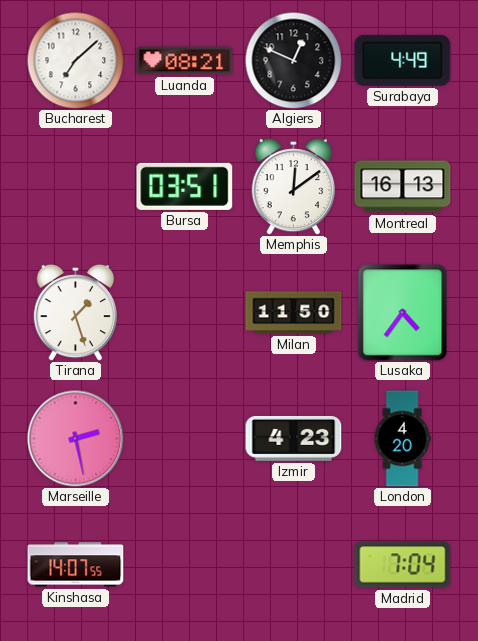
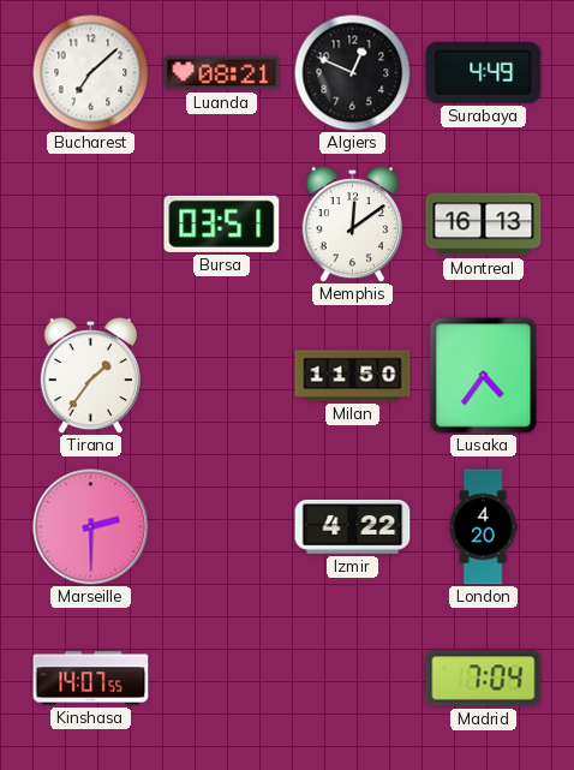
Tirana: 1:27 -> 1:36 (90, 375)
Marseille: 2:28 -> 2:30 (91, 527)
Izmir: 4:23 -> 4:22 (353, 526)
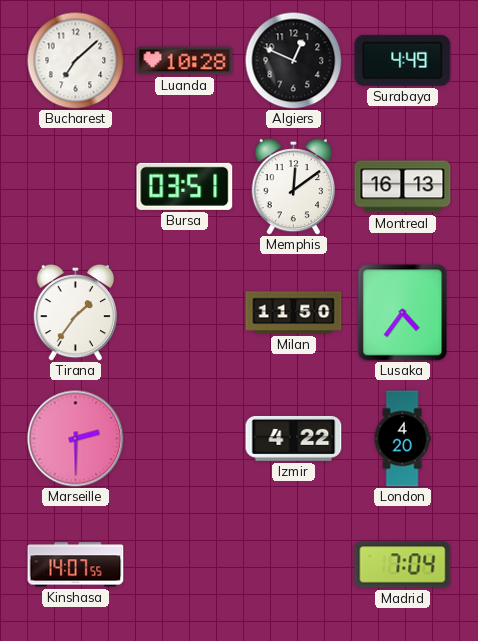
Luanda: 08:21 -> 10:28 (185, 61)
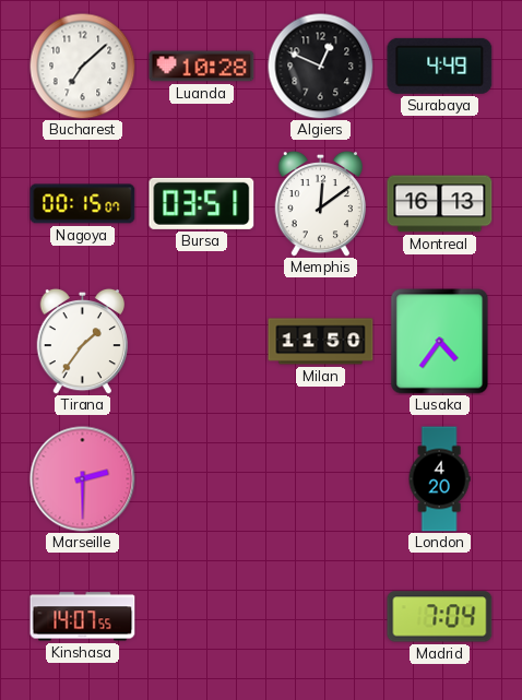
Nagoya: none -> 00:15 (83, 204)
Izmir: 4:22 -> none (294, 438)
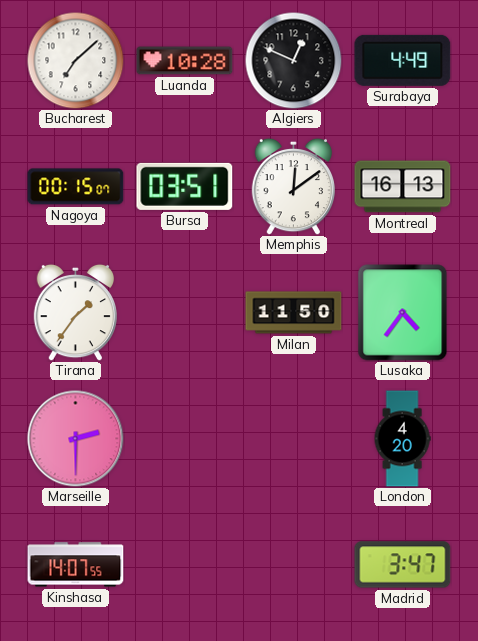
Madrid: 7:04 -> 3:47 (403, 565)
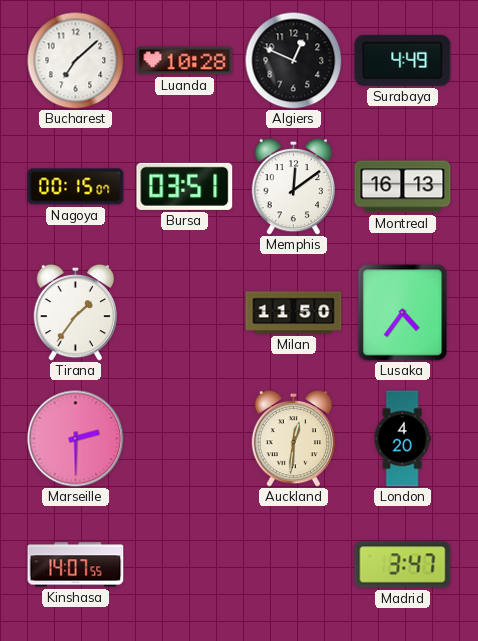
Auckland: none -> 12:31 (293, 438)
